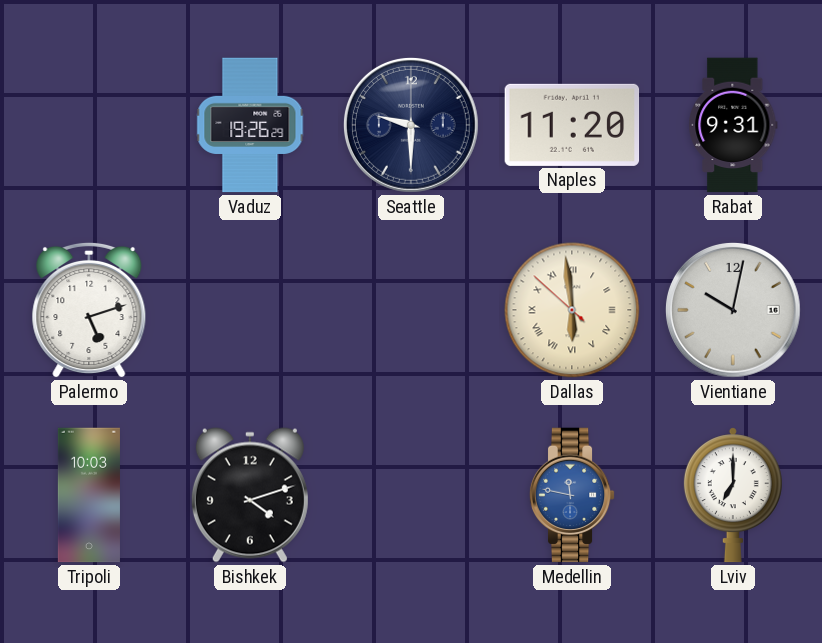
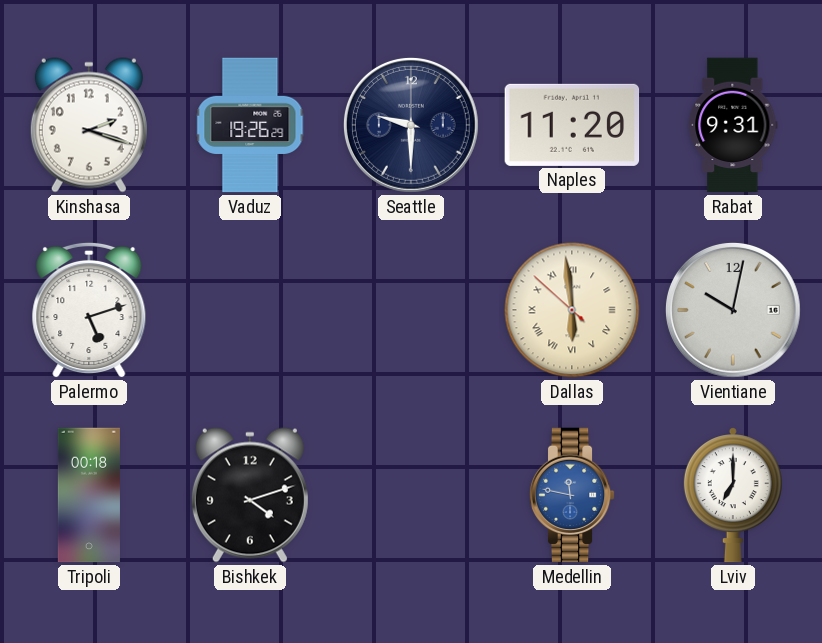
Kinshasa: none -> 2:18 (89, 125)
Tripoli: 10:03 -> 00:18 (89, 495)
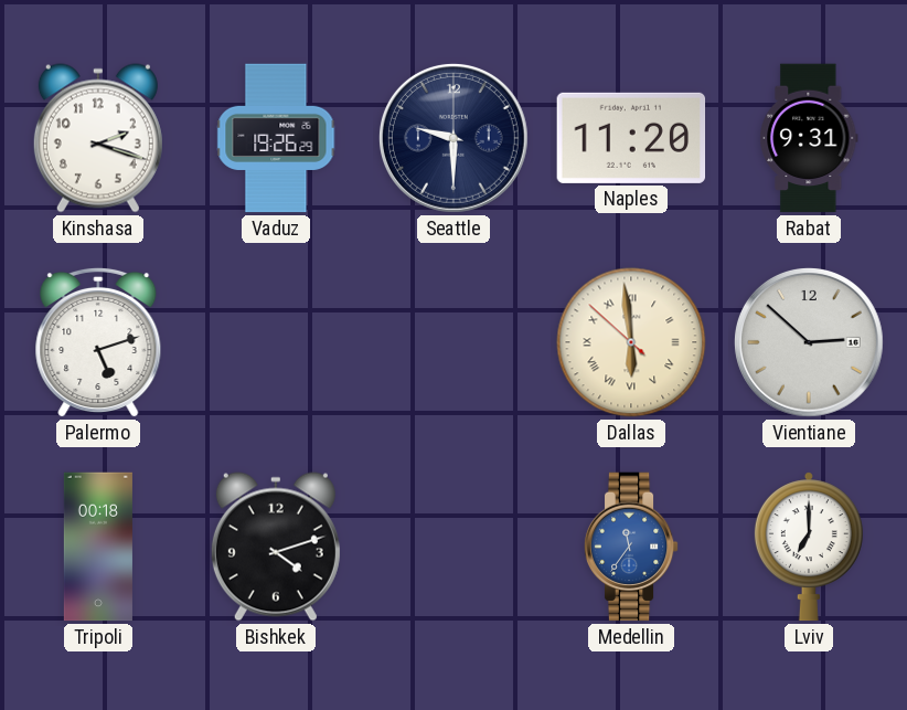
Vientiane: 10:02 -> 2:52 (809, 342)
Medellin: 11:47 -> 11:36 (631, 547)
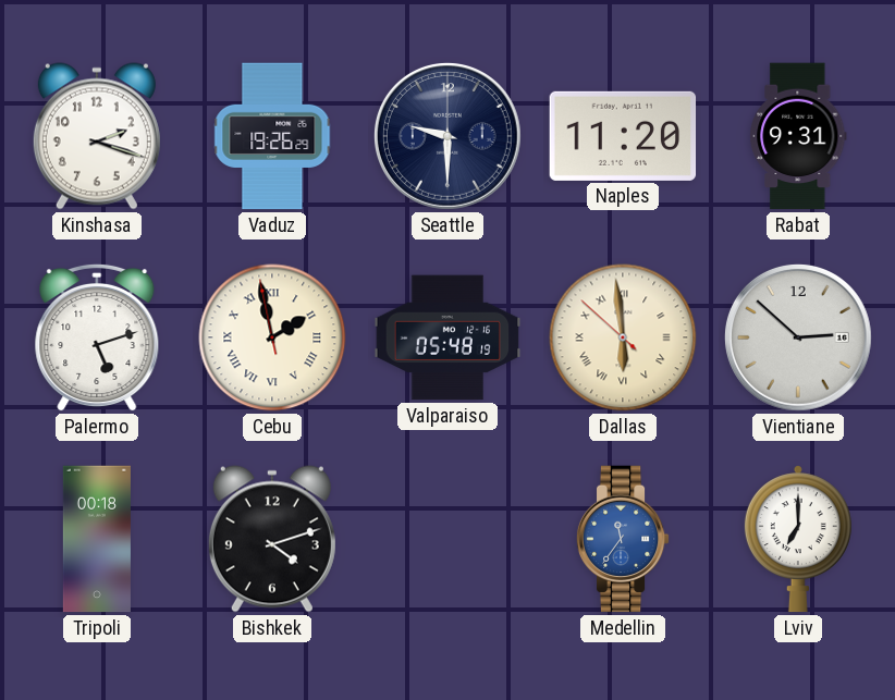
Cebu: none -> 1:57 (272, 337)
Valparaiso: none -> 05:48 (447, 337)
